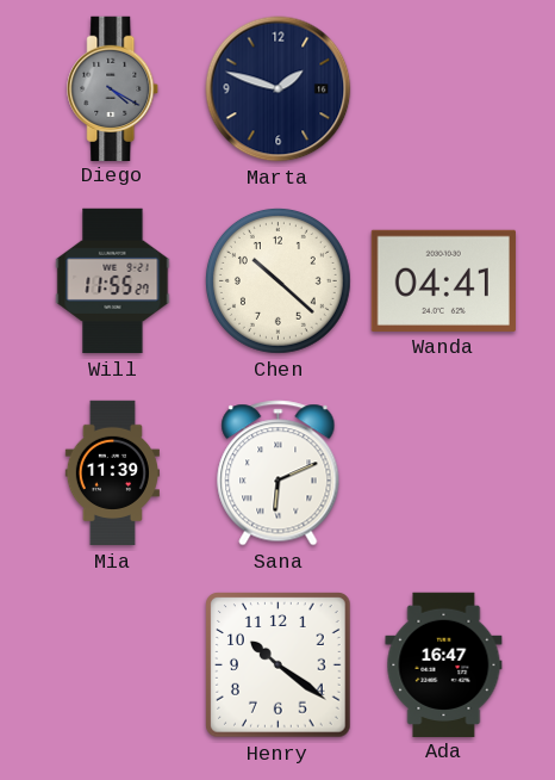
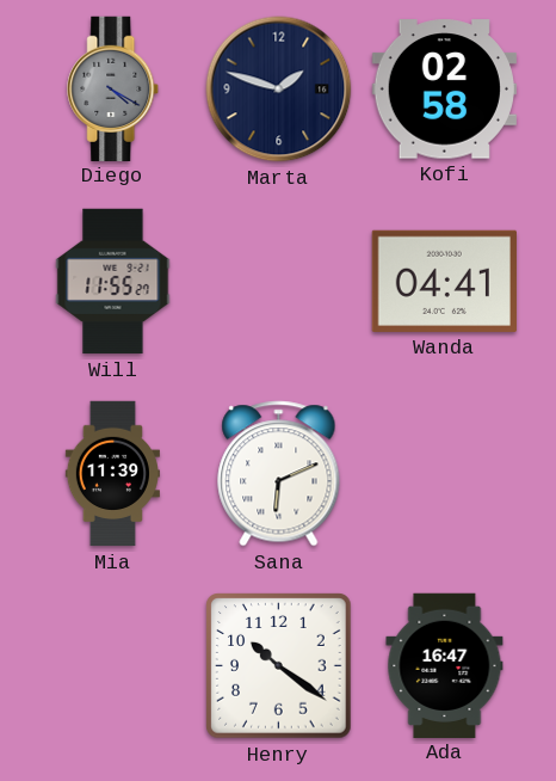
Kofi: none -> 02:58 (444, 90)
Chen: 10:22 -> none (277, 280)
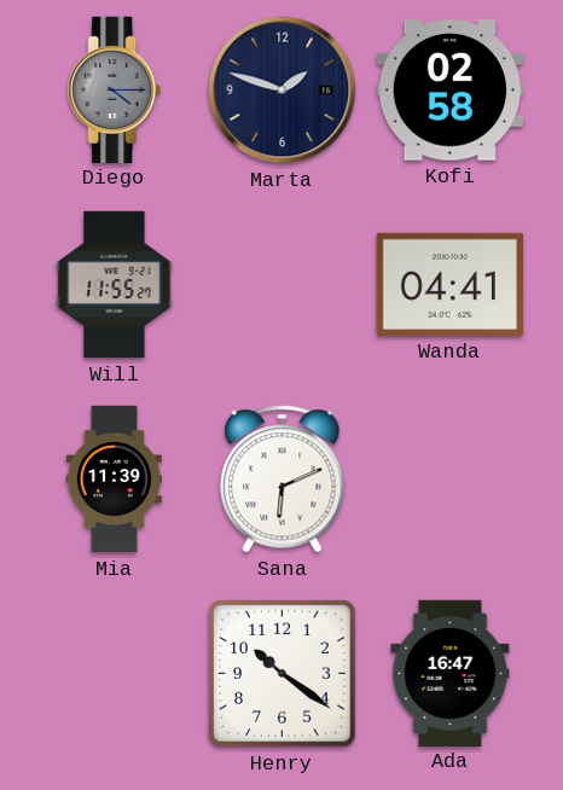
Diego: 4:20 -> 4:15 (115, 89)
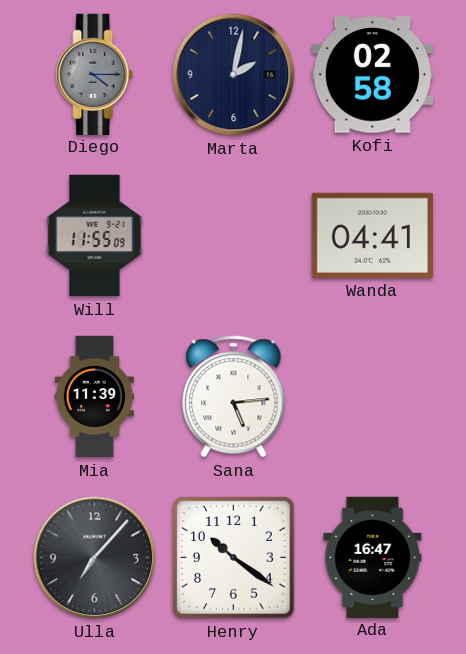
Marta: 1:48 -> 2:02 (234, 75)
Will: 11:55:27 -> 11:55:09 (95, 236)
Sana: 6:11 -> 5:14 (234, 397)
Ulla: none -> 7:07 (95, 558)
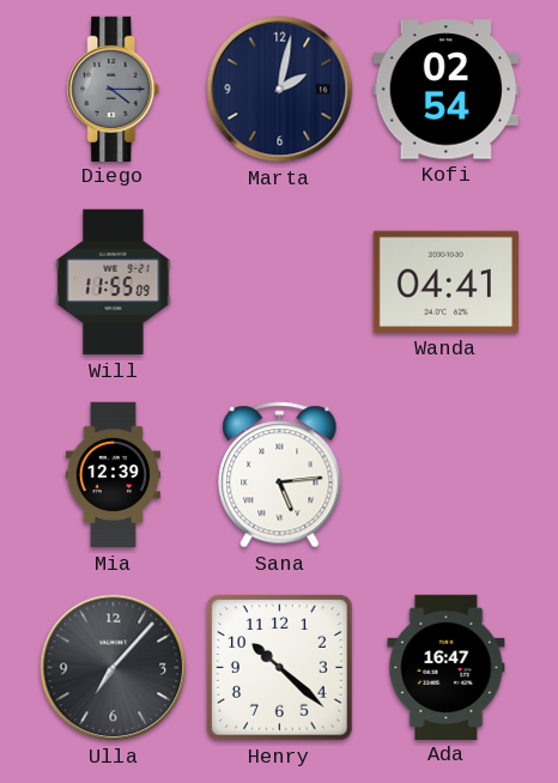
Kofi: 02:58 -> 02:54 (445, 90)
Mia: 11:39 -> 12:39 (113, 475)
Henry: 10:21 -> 10:22 (280, 668)
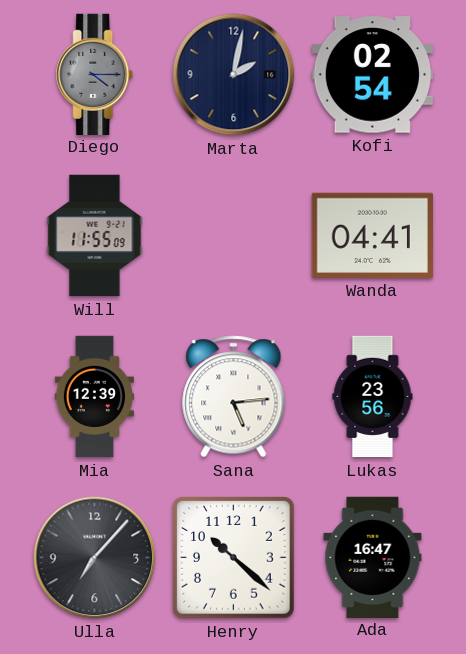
Lukas: none -> 23:56 (373, 397)
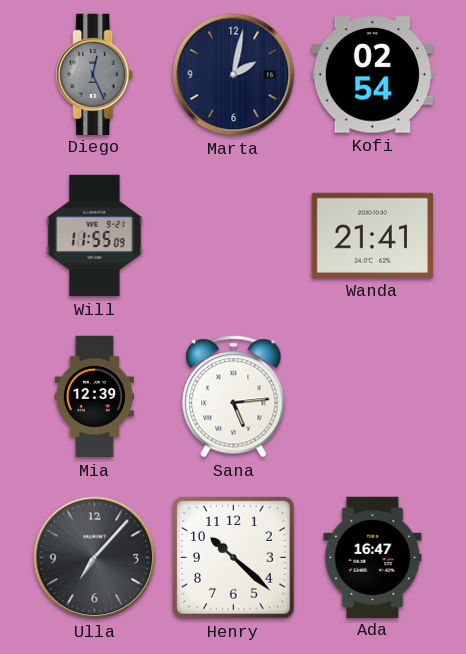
Diego: 4:15 -> 12:26 (95, 74)
Wanda: 04:41 -> 21:41 (372, 235)
Lukas: 23:56 -> none (373, 397)
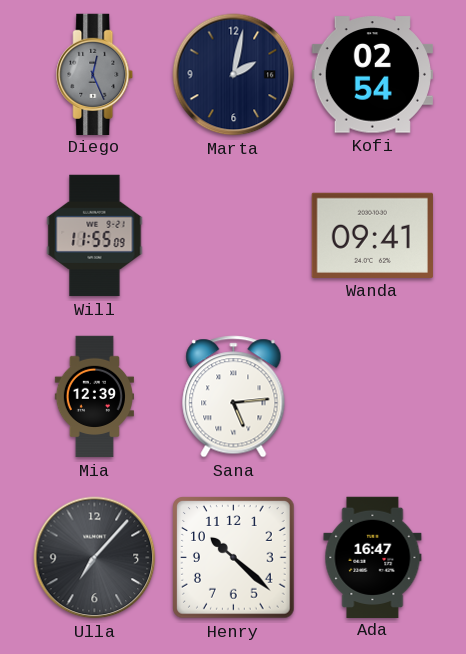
Wanda: 21:41 -> 09:41 (372, 235)
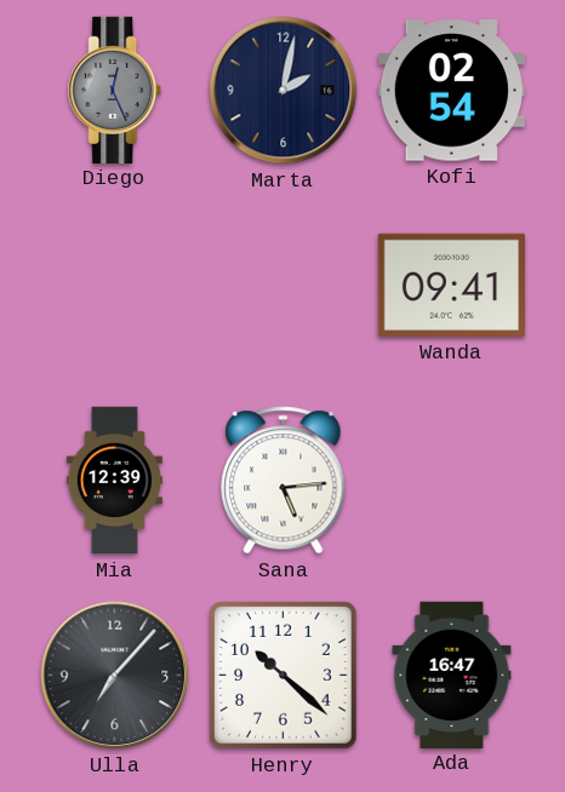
Will: 11:55 -> none (95, 236)
